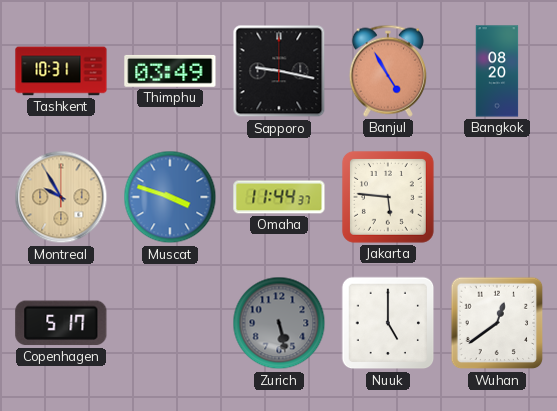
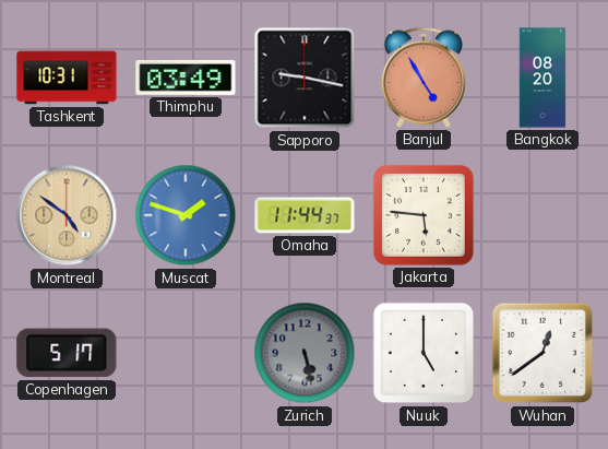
Montreal: 9:55 -> 4:51 (67, 215)
Muscat: 3:48 -> 1:48 (186, 215)
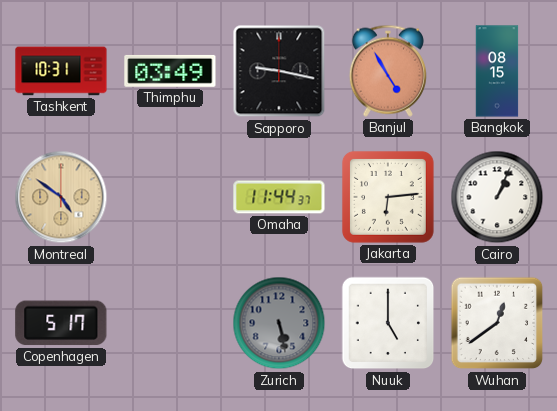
Bangkok: 08:20 -> 08:15 (497, 71)
Muscat: 1:48 -> none (186, 215)
Jakarta: 5:46 -> 6:14 (388, 197)
Cairo: none -> 1:04 (497, 197)
